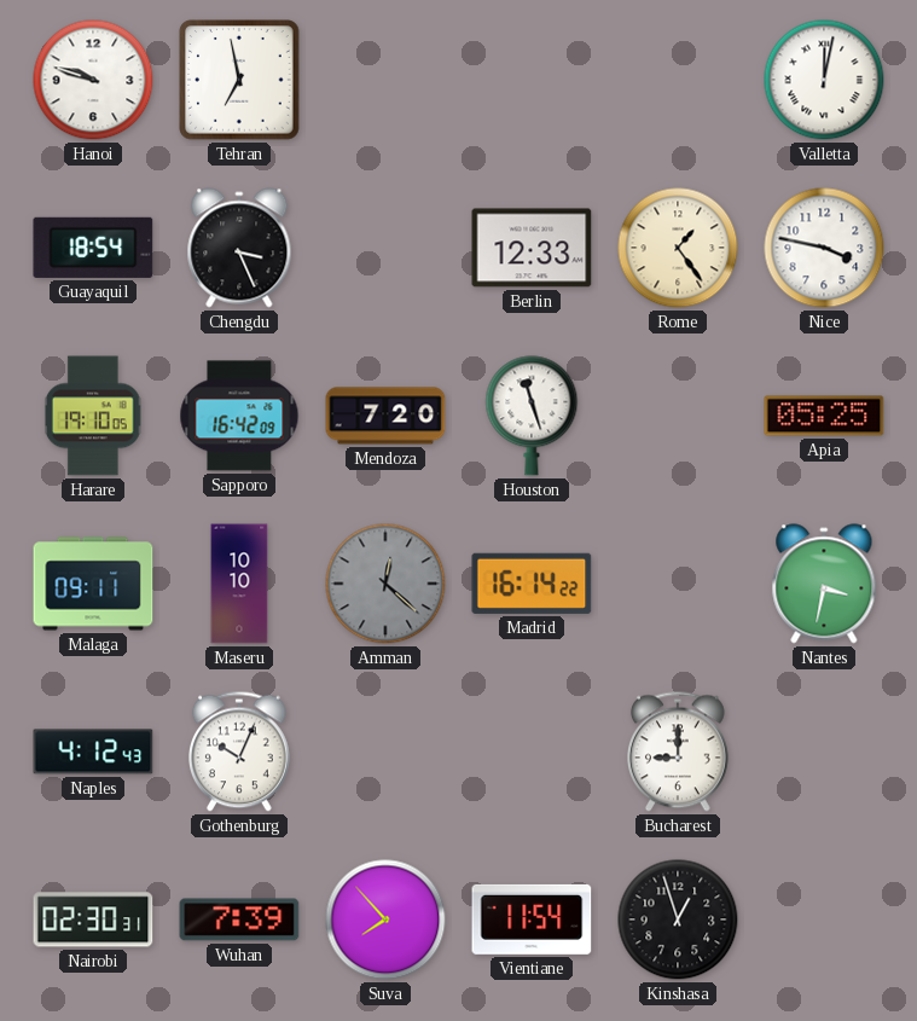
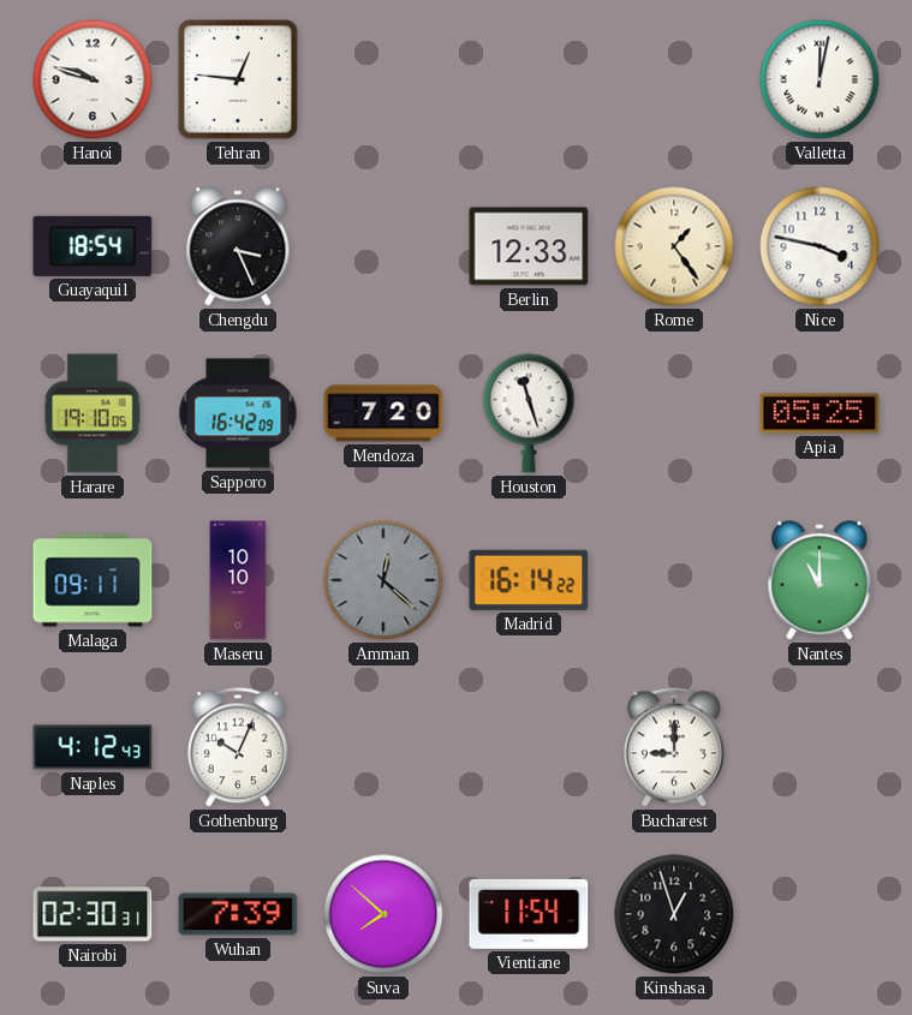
Tehran: 6:58 -> 12:46 (238, 79)
Nantes: 3:32 -> 11:00 (819, 580)
Suva: 7:53 -> 7:52 (383, 914)
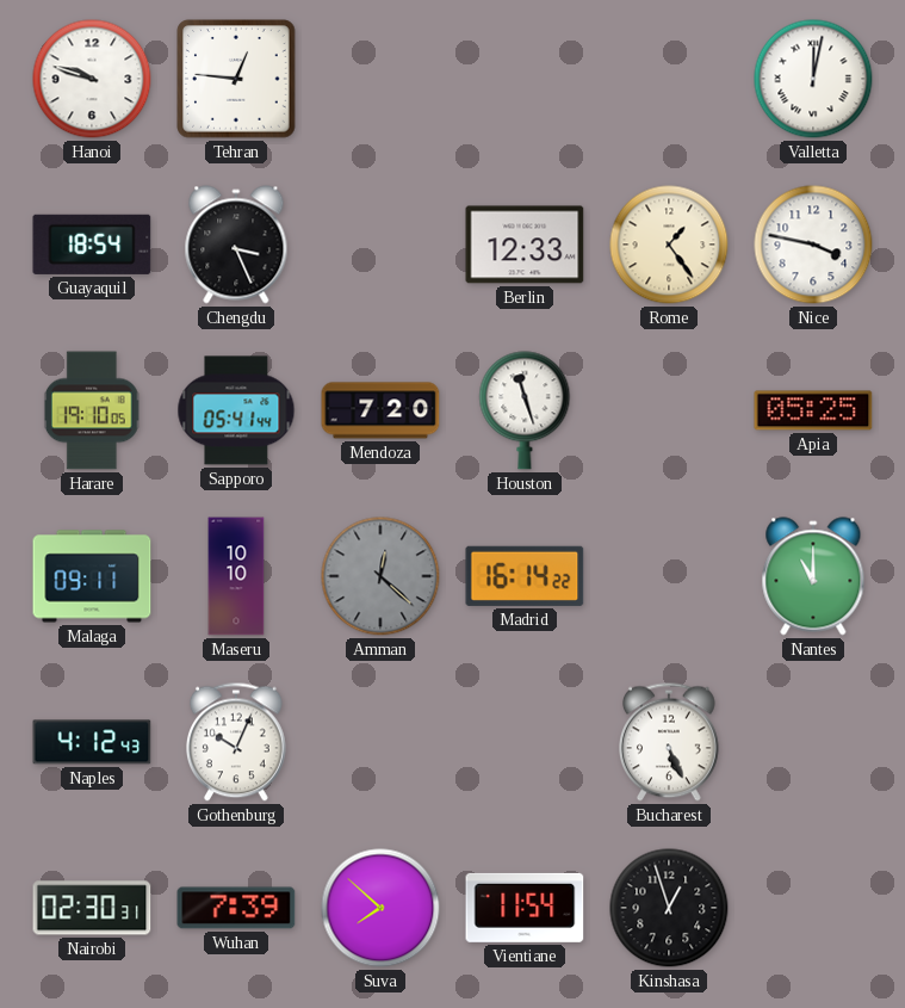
Sapporo: 16:42 -> 05:41 (236, 410)
Bucharest: 9:00 -> 5:26 (670, 742)
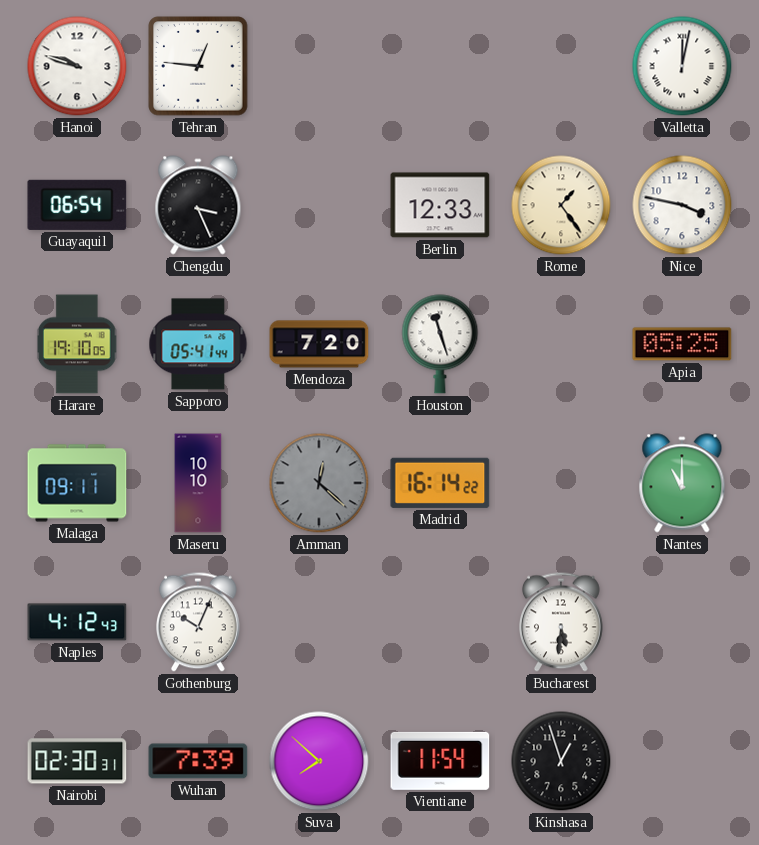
Guayaquil: 18:54 -> 06:54 (77, 205)
Bucharest: 5:26 -> 5:31 (562, 622)
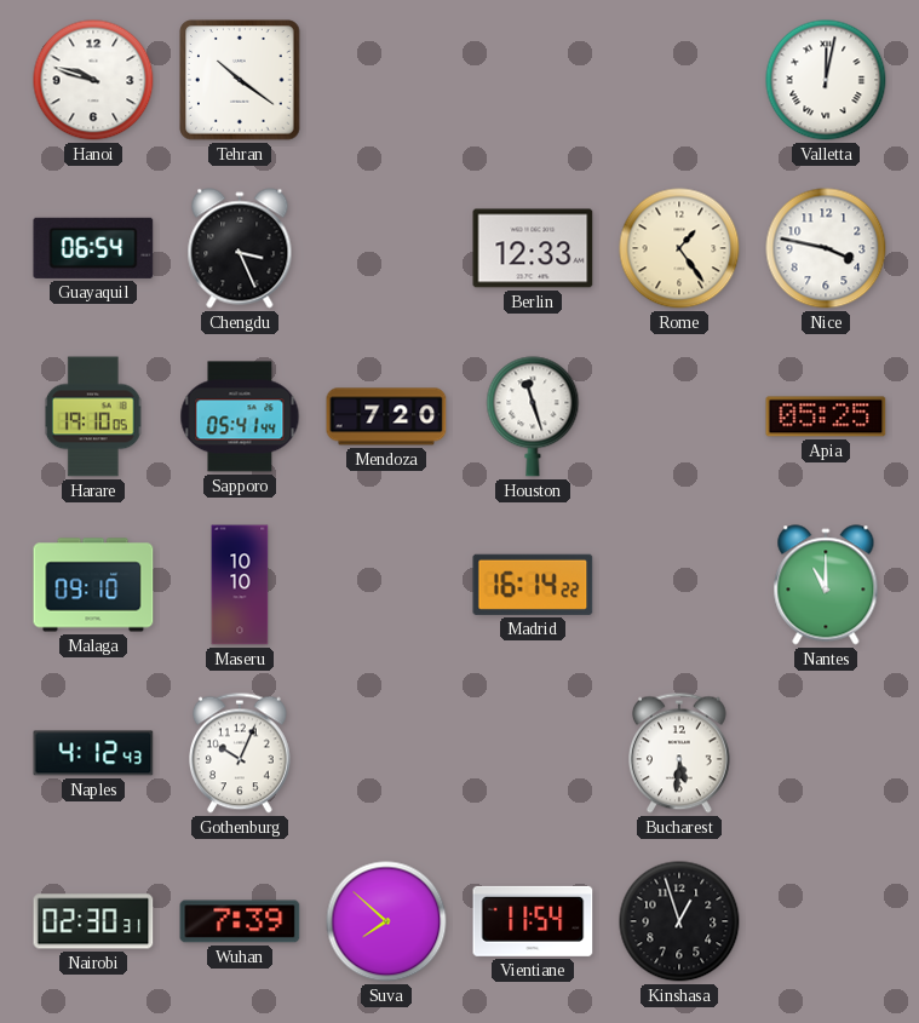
Tehran: 12:46 -> 10:21 (240, 80)
Malaga: 09:11 -> 09:10 (93, 585)
Amman: 12:22 -> none (319, 483)
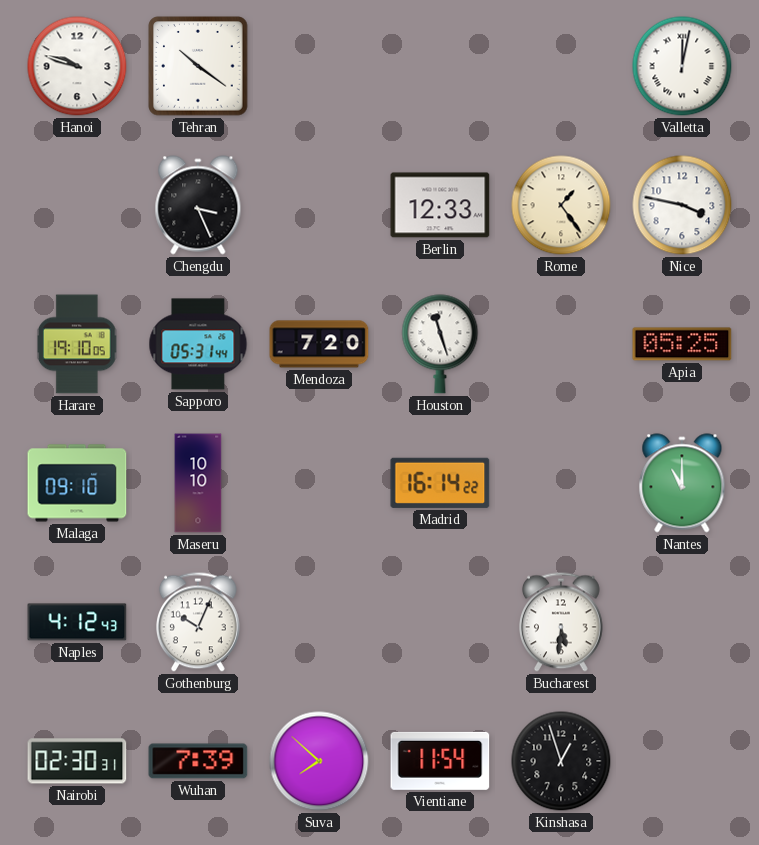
Guayaquil: 06:54 -> none (93, 248)
Sapporo: 05:41 -> 05:31 (198, 344)
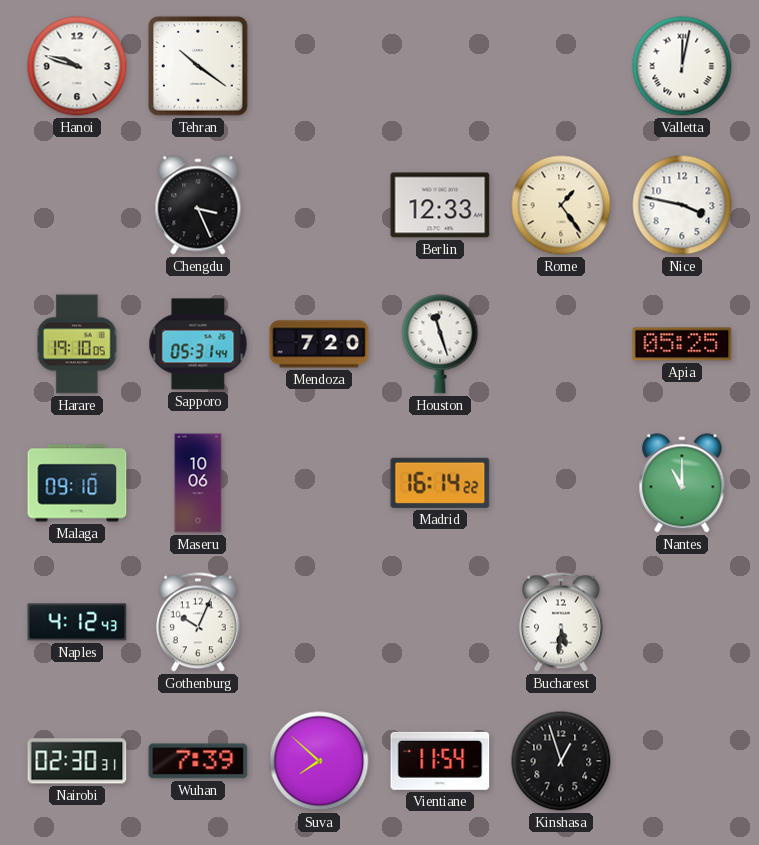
Maseru: 10:10 -> 10:06 (198, 483)
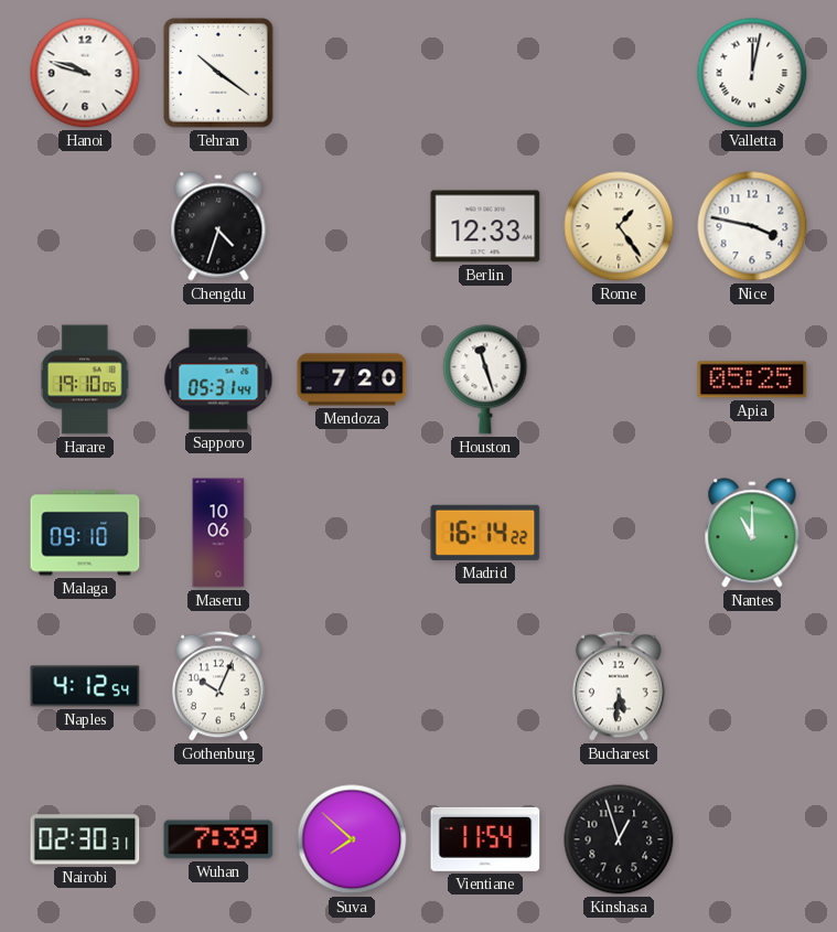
Chengdu: 3:26 -> 4:33 (218, 226)
Naples: 4:12:43 -> 4:12:54 (85, 686)
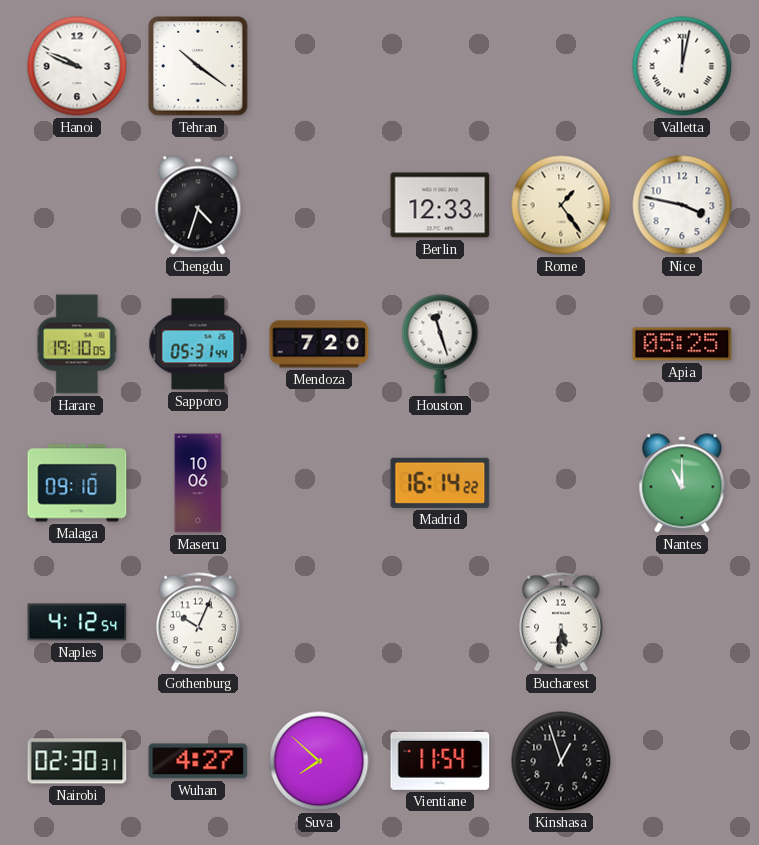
Hanoi: 9:48 -> 9:49 (77, 66)
Wuhan: 7:39 -> 4:27 (198, 761)
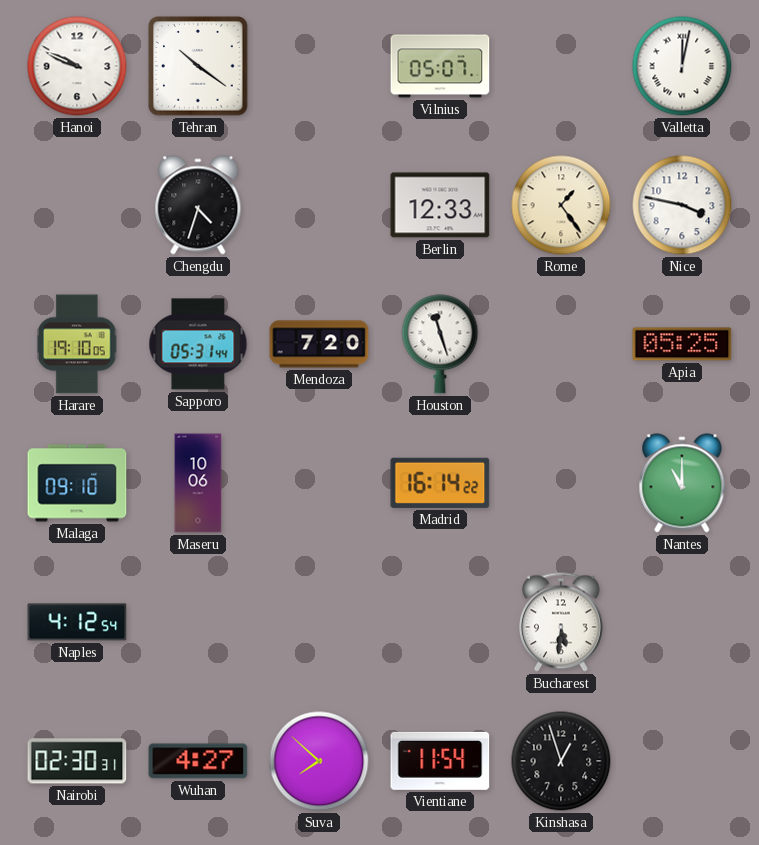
Vilnius: none -> 05:07 (440, 66)
Gothenburg: 10:04 -> none (199, 622)
